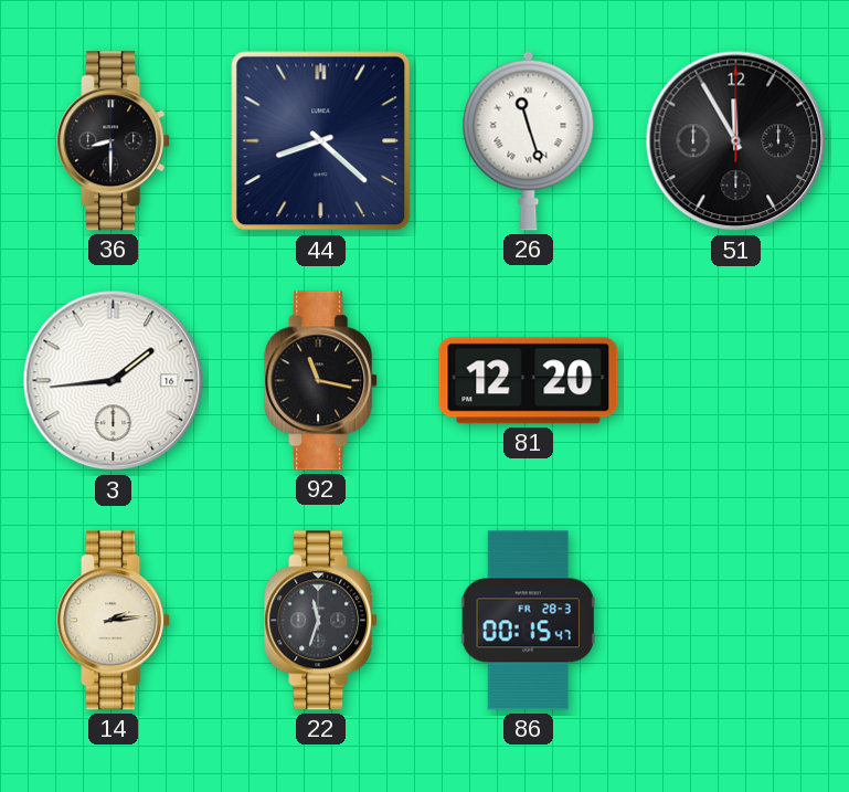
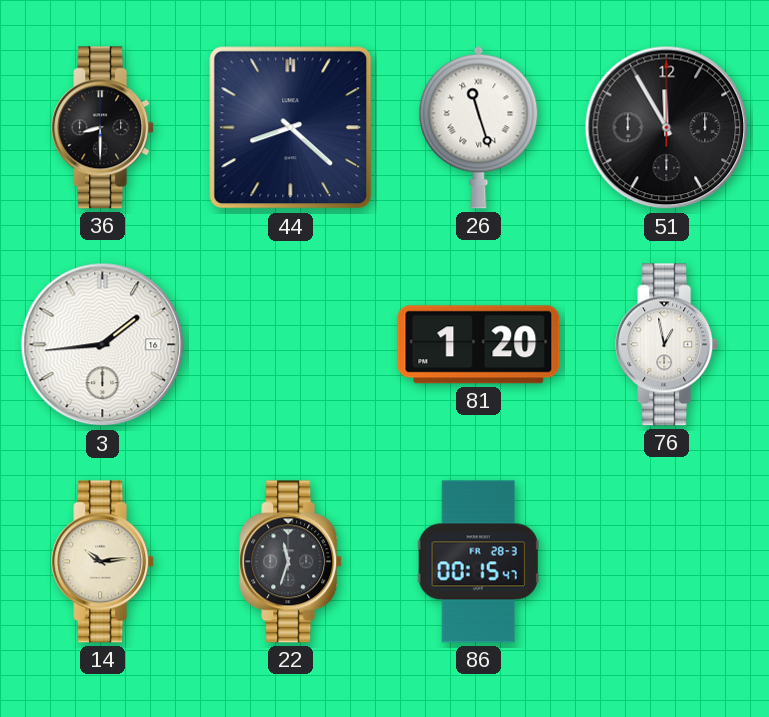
92: 11:17 -> none (321, 381)
81: 12:20 -> 1:20 (479, 345)
76: none -> 12:58 (667, 345)
14: 2:14 -> 10:14 (103, 562)
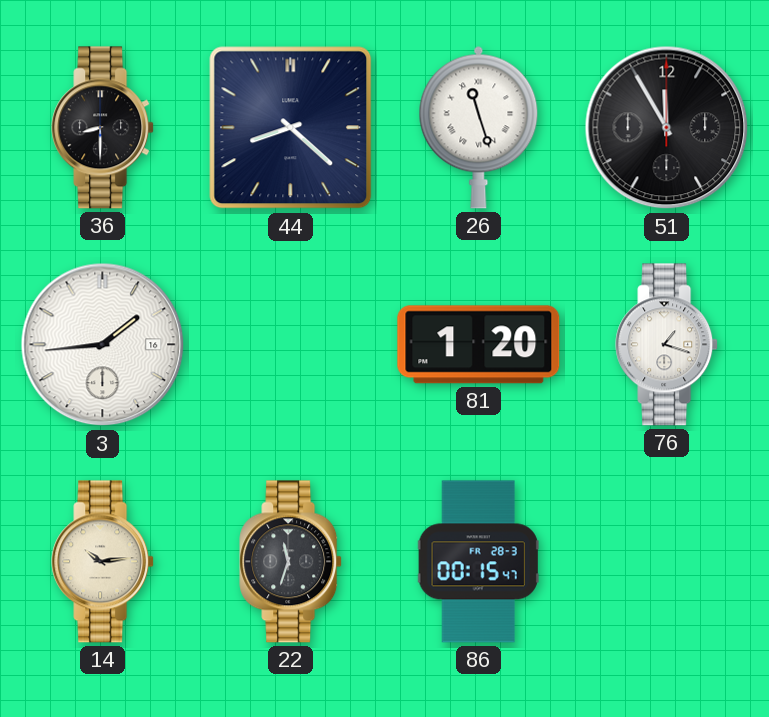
76: 12:58 -> 1:18 (667, 345)
